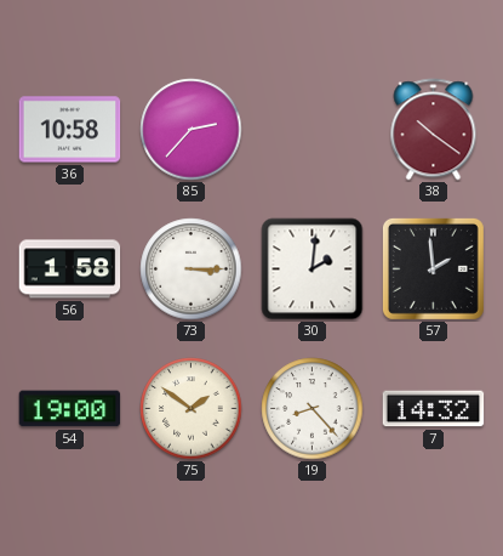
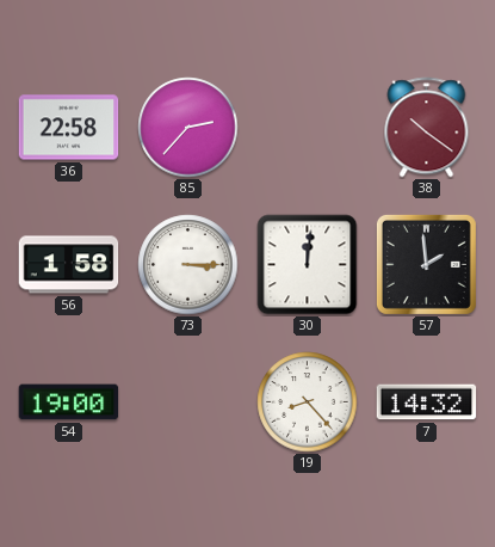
36: 10:58 -> 22:58 (69, 128)
30: 2:01 -> 12:01 (308, 265)
75: 1:51 -> none (192, 409)
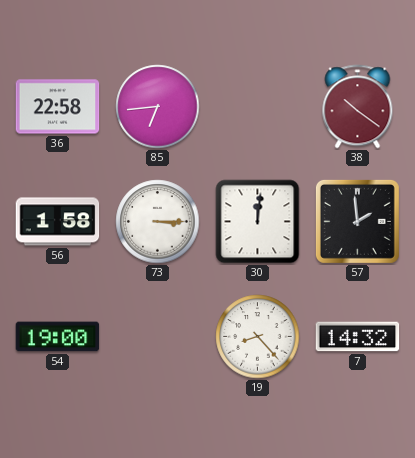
85: 2:37 -> 6:44 (158, 107)
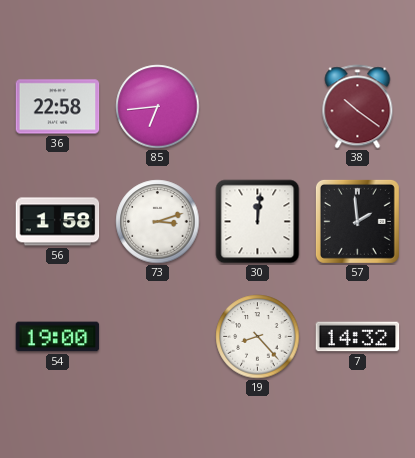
73: 3:15 -> 3:12 (158, 222)
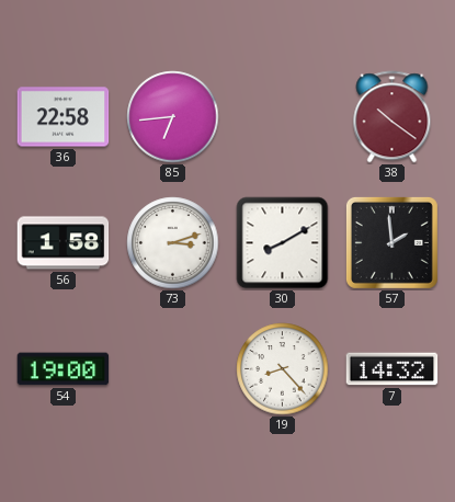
30: 12:01 -> 8:10 (283, 243)
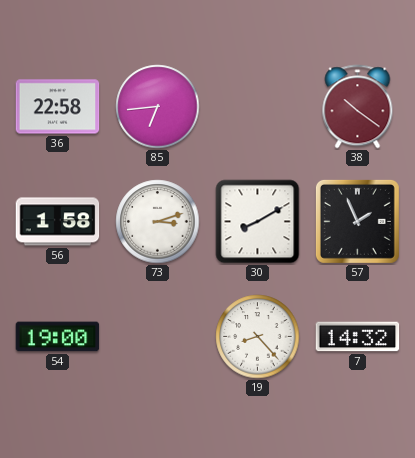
57: 1:59 -> 1:56 (357, 221)
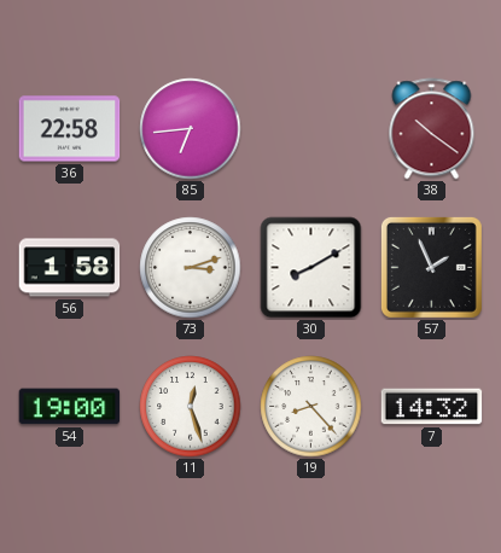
11: none -> 12:27 (191, 407)
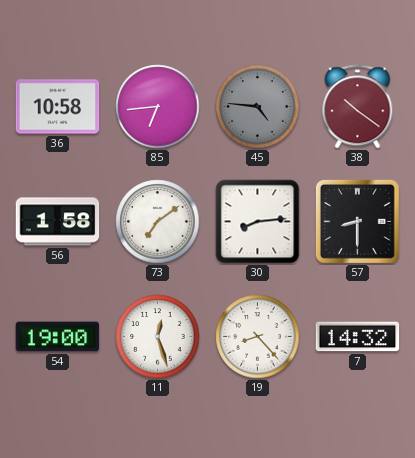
36: 22:58 -> 10:58 (58, 107)
45: none -> 4:46 (258, 107)
73: 3:12 -> 7:09 (158, 222)
30: 8:10 -> 8:14 (258, 222)
57: 1:56 -> 8:30 (357, 221)
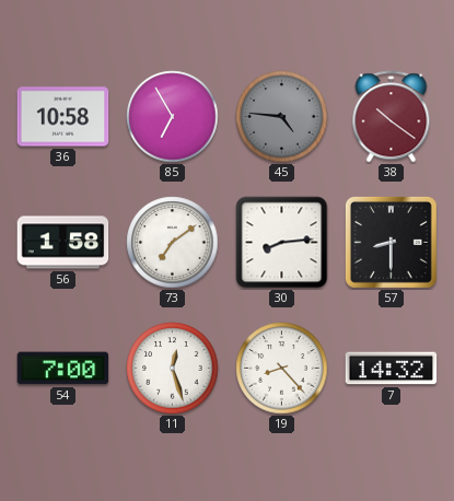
85: 6:44 -> 6:55 (173, 117)
54: 19:00 -> 7:00 (63, 369)
